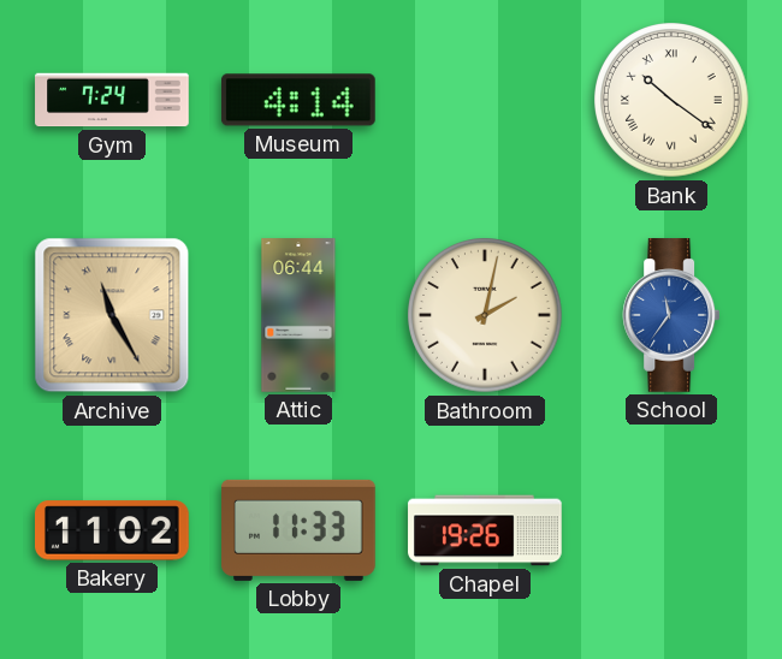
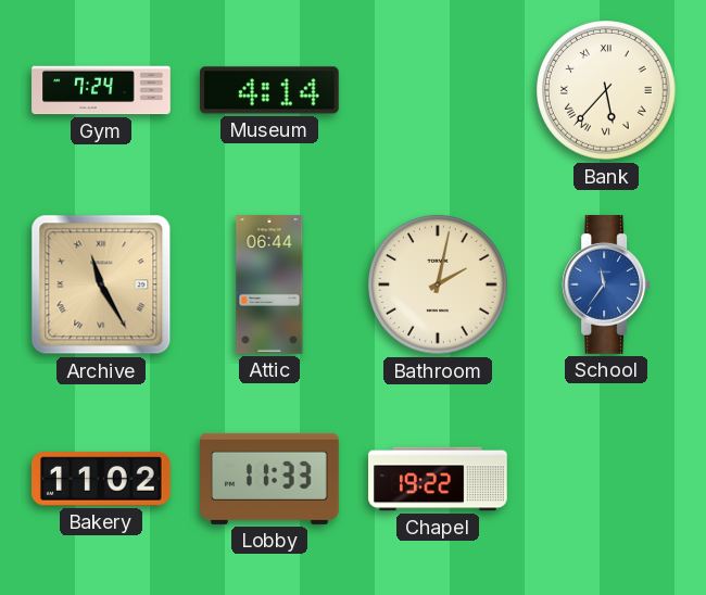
Bank: 10:21 -> 5:37 (606, 90)
Chapel: 19:26 -> 19:22 (438, 479)
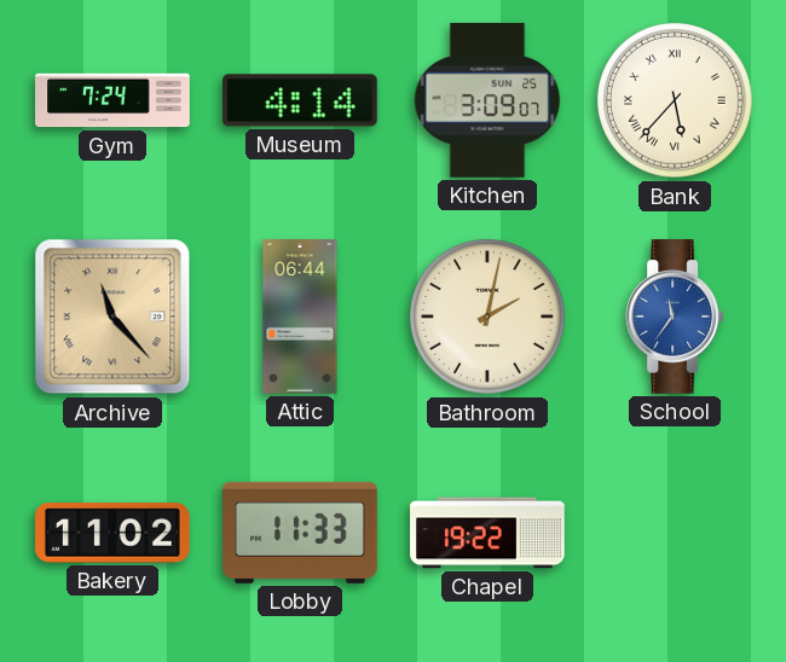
Kitchen: none -> 3:09 (487, 100)
Archive: 11:25 -> 11:23 (112, 317)
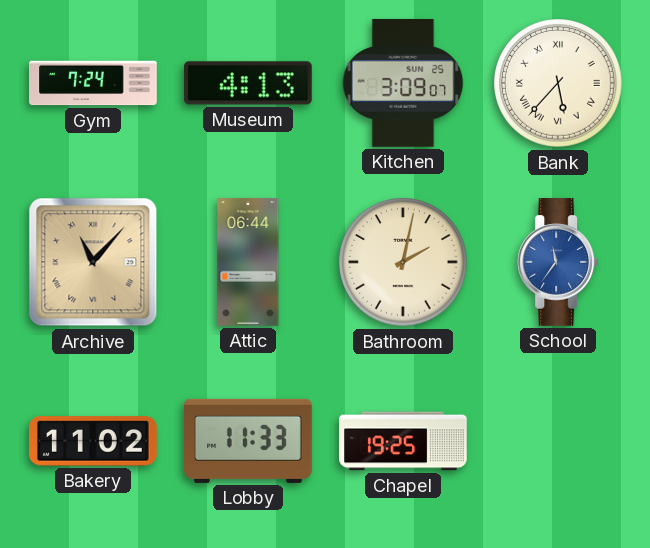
Museum: 4:14 -> 4:13 (248, 83)
Archive: 11:23 -> 11:07 (93, 262)
Chapel: 19:22 -> 19:25 (403, 441)
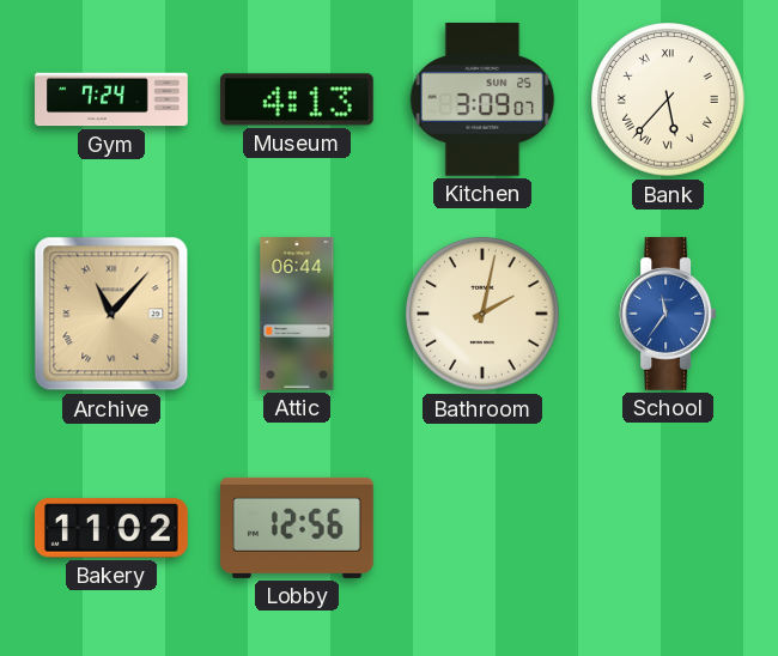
Lobby: 11:33 -> 12:56 (298, 528)
Chapel: 19:25 -> none (403, 441)
